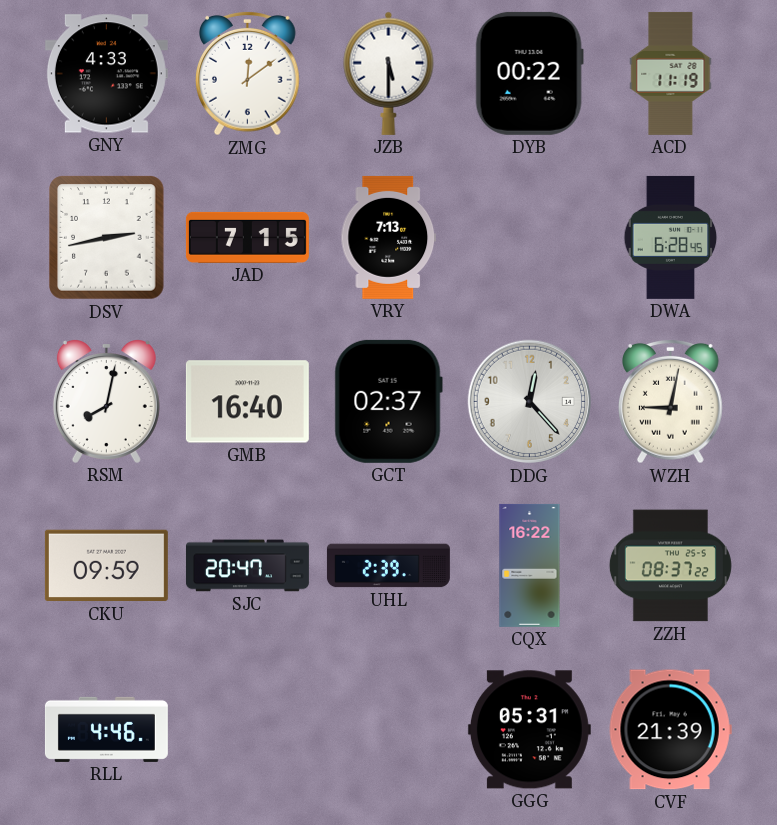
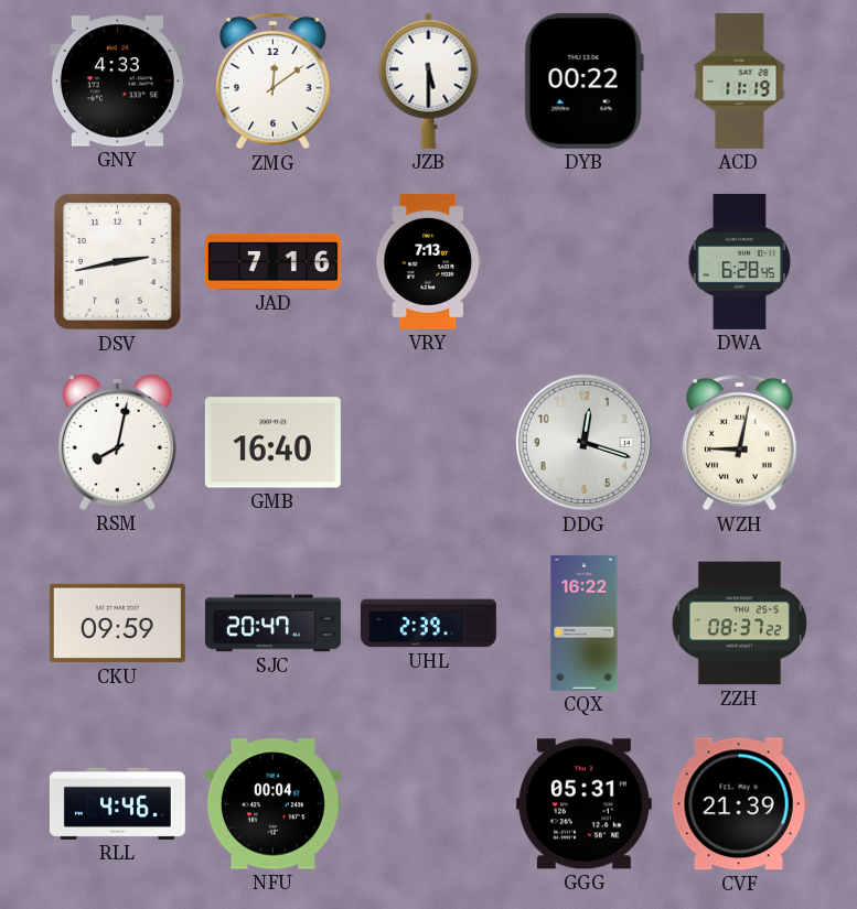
JAD: 7:15 -> 7:16 (272, 261)
GCT: 02:37 -> none (388, 401)
DDG: 12:23 -> 12:18 (585, 443)
NFU: none -> 00:04 (272, 804)
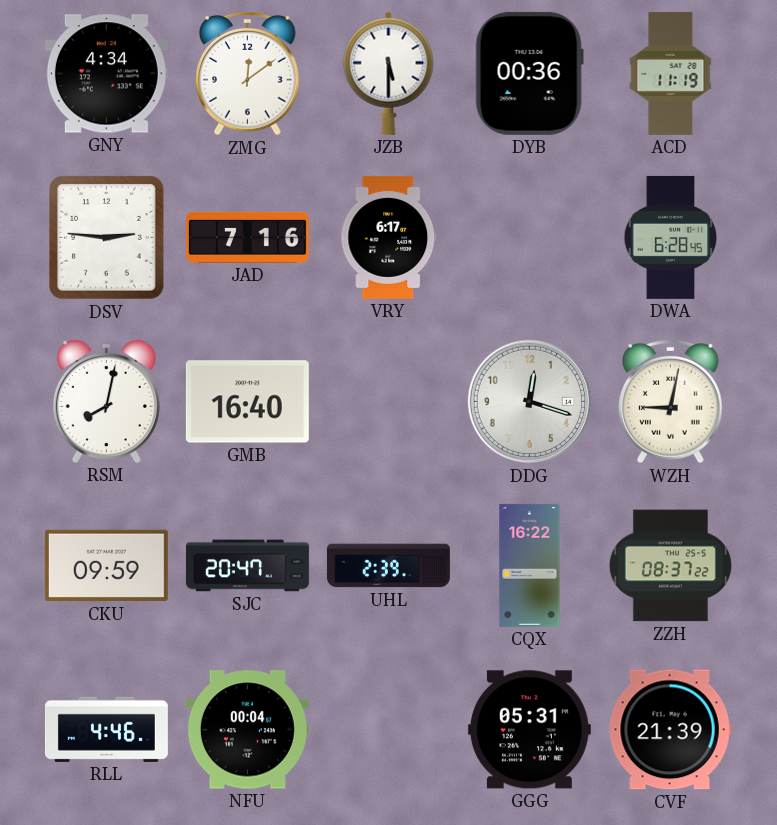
GNY: 4:33 -> 4:34 (106, 74)
DYB: 00:22 -> 00:36 (529, 73)
DSV: 2:43 -> 2:46 (107, 238)
VRY: 7:13 -> 6:17 (389, 237)
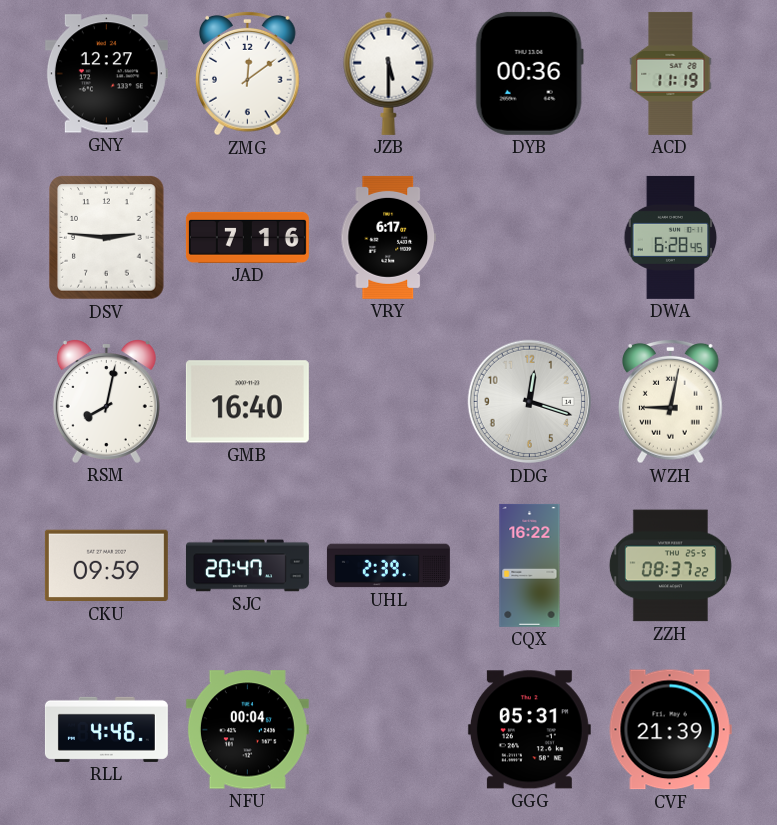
GNY: 4:34 -> 12:27 (106, 74)
